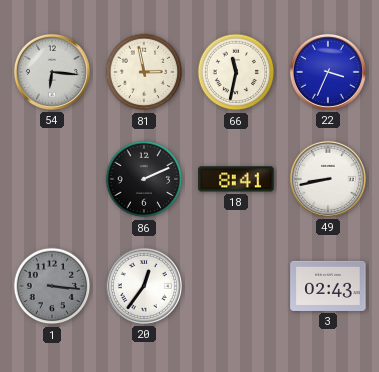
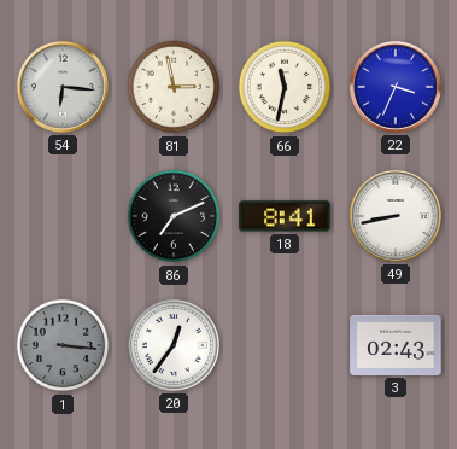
86: 2:11 -> 7:11 (174, 216)
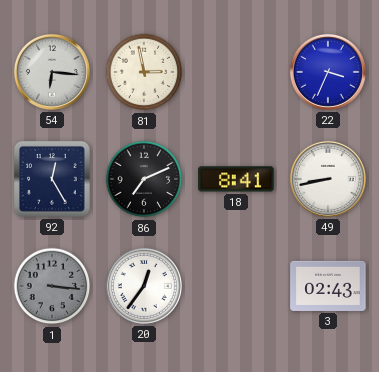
66: 11:32 -> none (285, 87)
92: none -> 12:25 (53, 180)
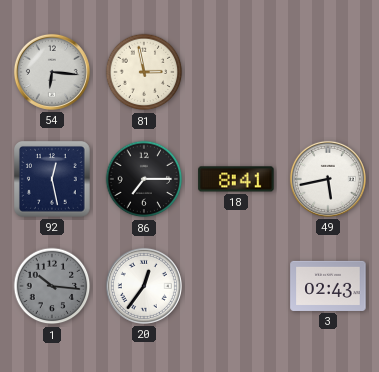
22: 3:34 -> none (328, 72)
92: 12:25 -> 12:28 (53, 180)
86: 7:11 -> 7:15 (144, 179)
49: 8:43 -> 5:43 (328, 179)
1: 3:16 -> 10:16 (52, 286)
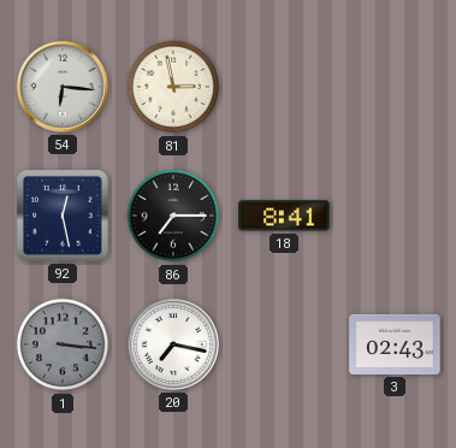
49: 5:43 -> none (328, 179)
1: 10:16 -> 3:16 (63, 344)
20: 12:36 -> 7:17 (173, 344)
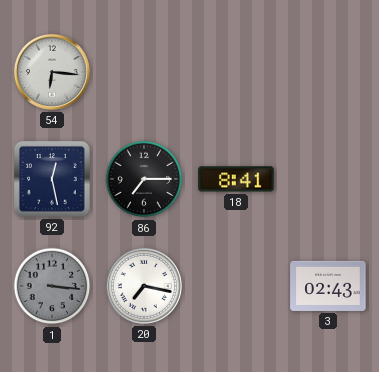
81: 2:58 -> none (173, 87)
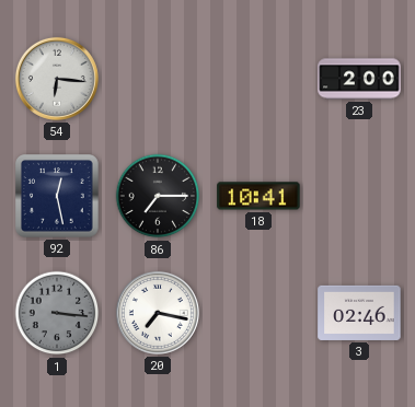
23: none -> 2:00 (359, 79)
18: 8:41 -> 10:41 (258, 196)
3: 02:43 -> 02:46 (359, 313)
